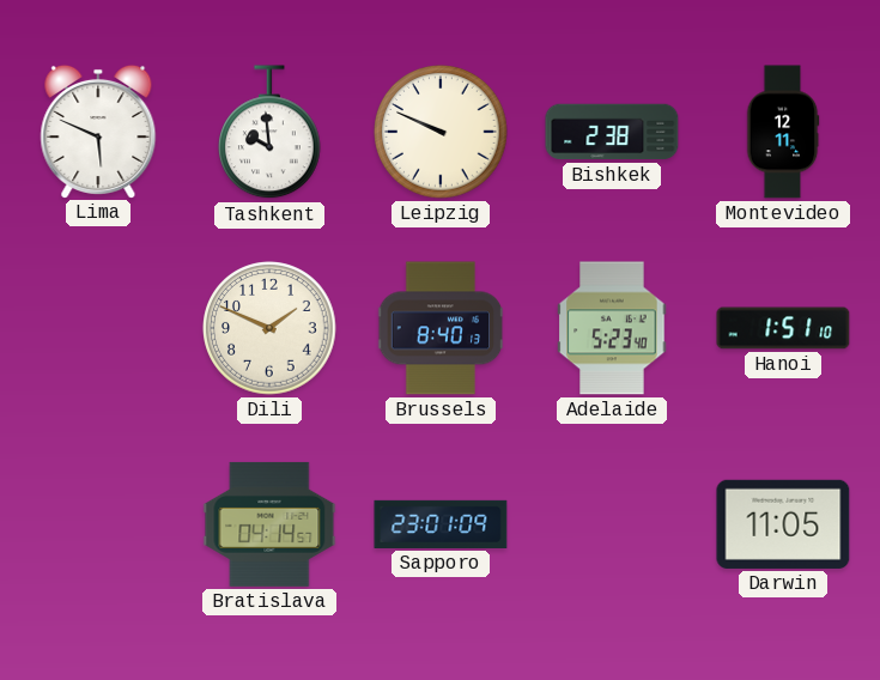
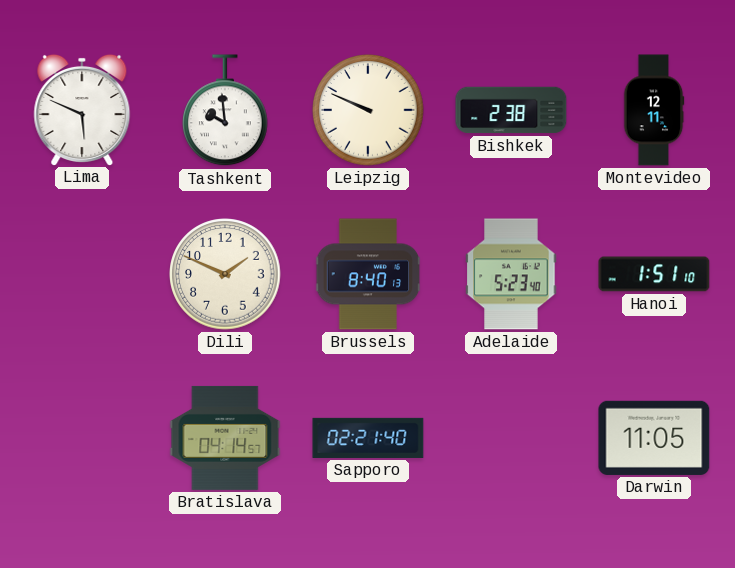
Sapporo: 23:01 -> 02:21 (368, 438)
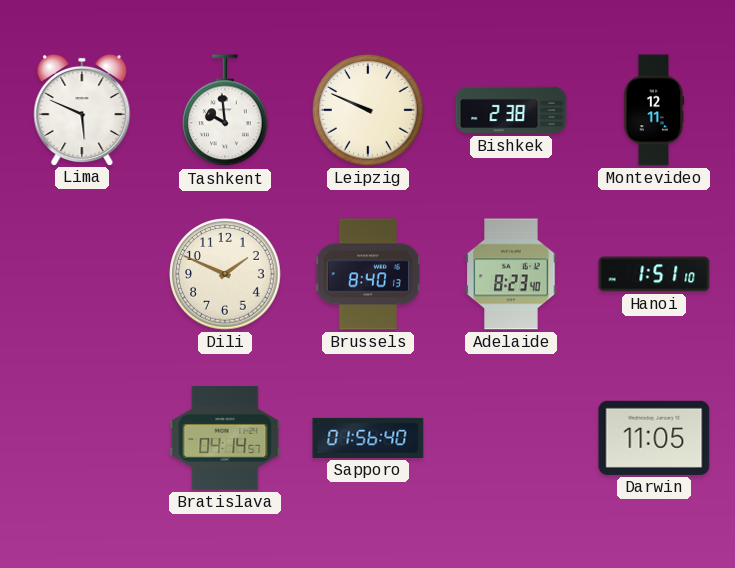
Adelaide: 5:23 -> 8:23 (511, 274)
Sapporo: 02:21 -> 01:56 (368, 438)
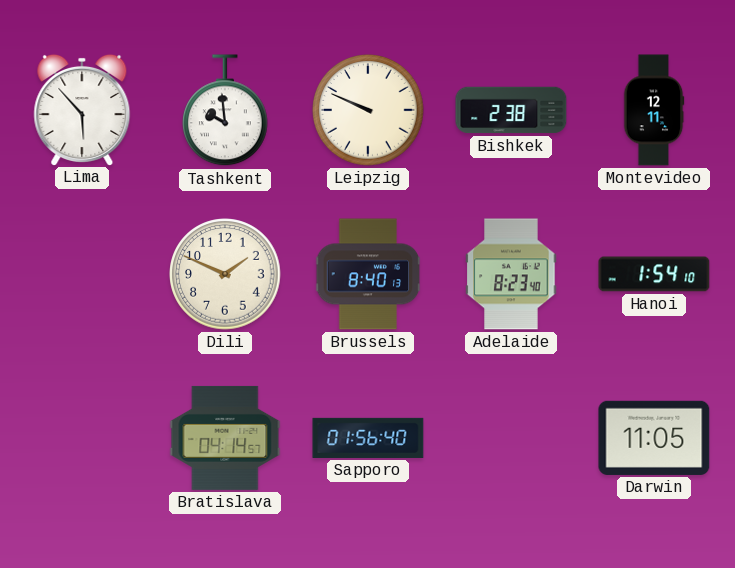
Lima: 5:49 -> 5:53 (82, 109)
Hanoi: 1:51 -> 1:54 (654, 274)
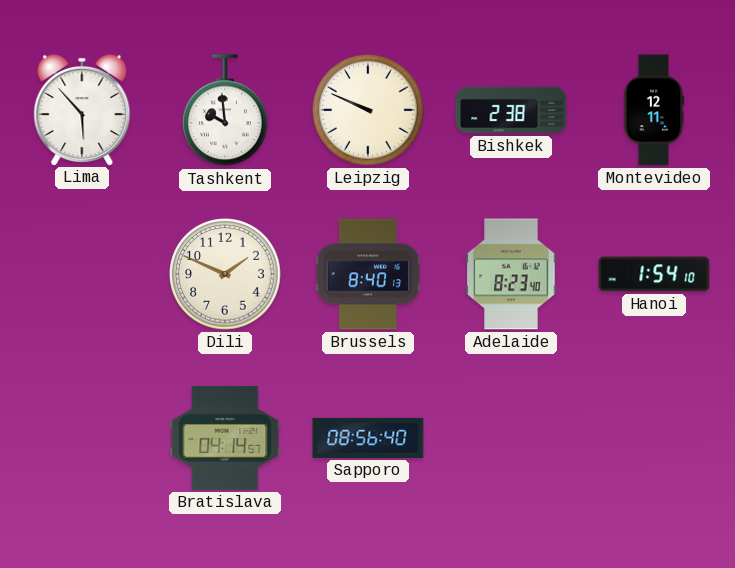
Sapporo: 01:56 -> 08:56 (368, 438)
Darwin: 11:05 -> none (654, 438)
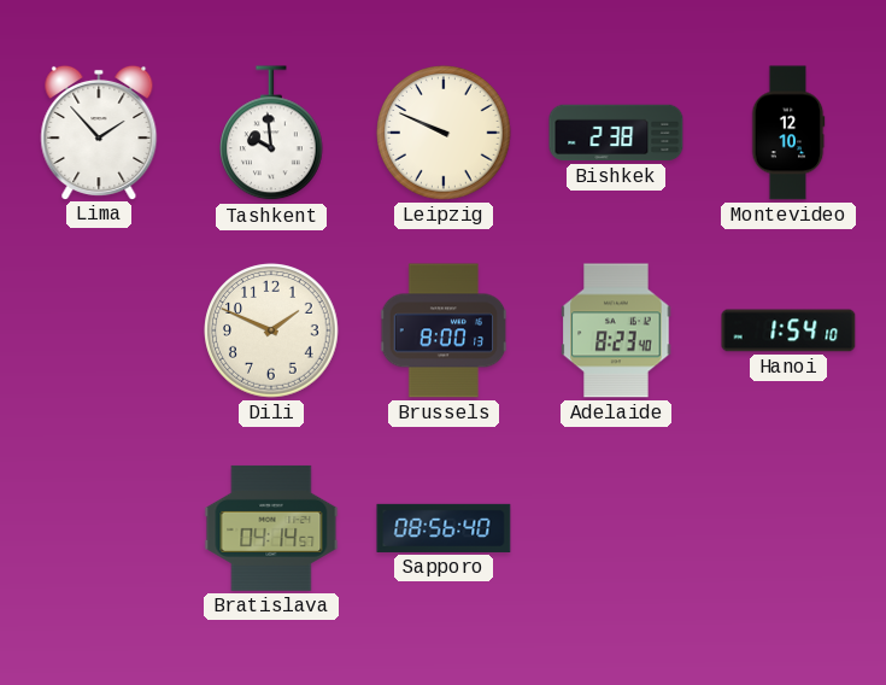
Lima: 5:53 -> 1:53 (99, 131)
Montevideo: 12:11 -> 12:10 (788, 133)
Brussels: 8:40 -> 8:00 (444, 330)
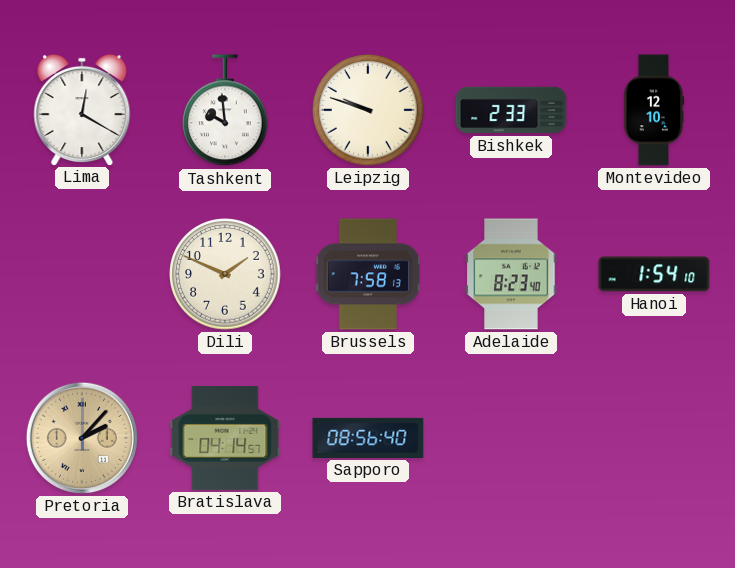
Lima: 1:53 -> 12:20 (82, 109)
Leipzig: 9:49 -> 9:48 (368, 110)
Bishkek: 2:38 -> 2:33 (511, 110)
Brussels: 8:00 -> 7:58 (368, 274)
Pretoria: none -> 2:07 (82, 438)
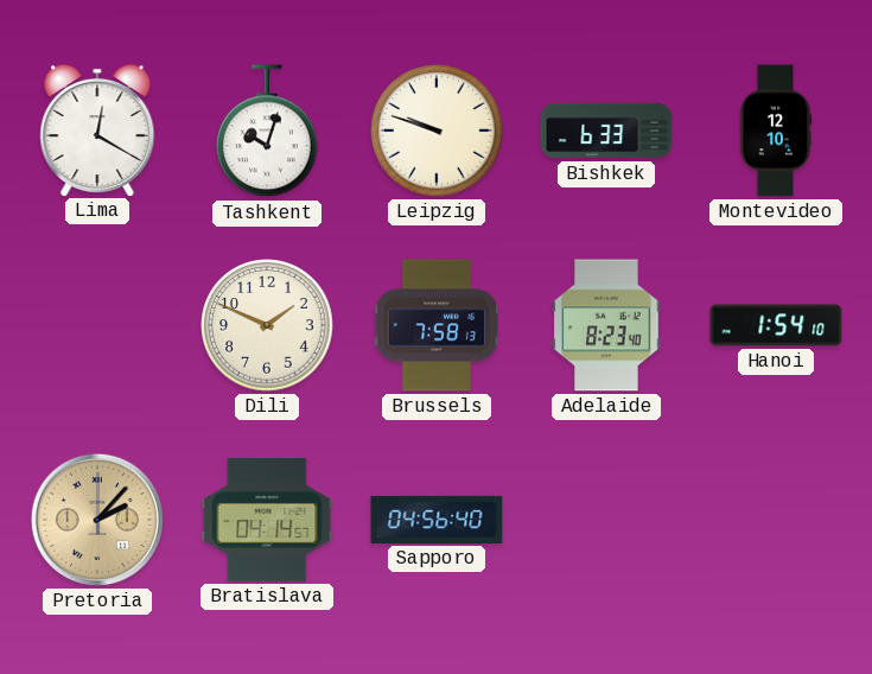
Tashkent: 9:59 -> 10:03 (268, 132)
Bishkek: 2:33 -> 6:33 (606, 131)
Sapporo: 08:56 -> 04:56 (437, 520)
